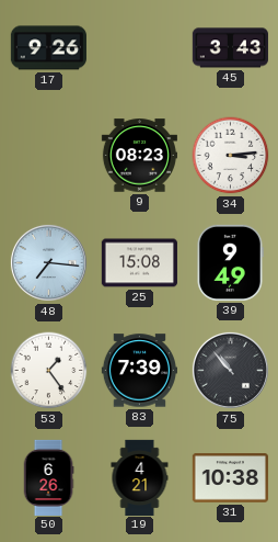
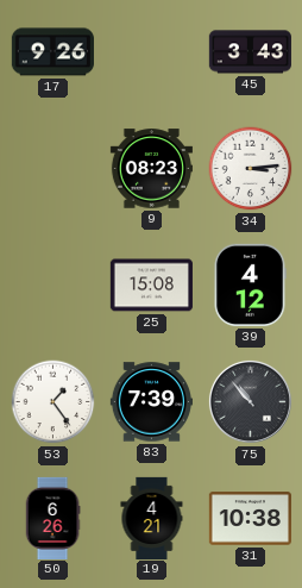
48: 7:16 -> none (48, 262)
39: 9:49 -> 4:12 (250, 284)
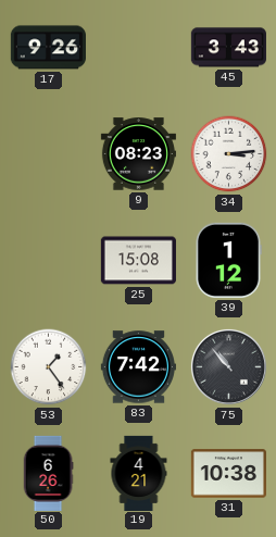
39: 4:12 -> 1:12 (228, 260)
83: 7:39 -> 7:42 (138, 367)
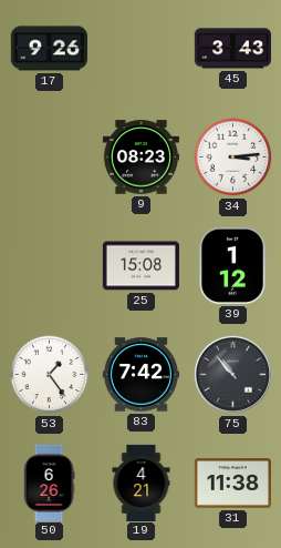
31: 10:38 -> 11:38 (232, 484)
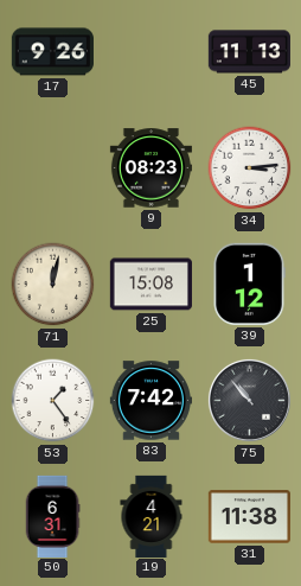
45: 3:43 -> 11:13 (249, 52)
71: none -> 12:02 (53, 285)
50: 6:26 -> 6:31 (52, 516)
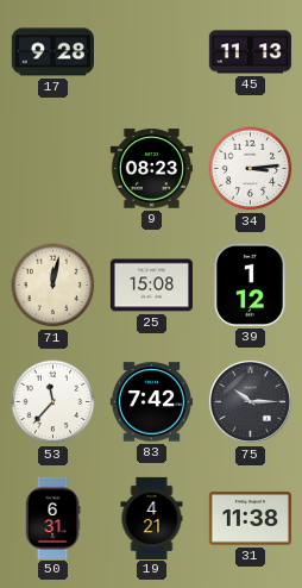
17: 9:26 -> 9:28 (52, 52)
53: 1:24 -> 11:37 (54, 402)
75: 10:53 -> 10:15 (250, 401)
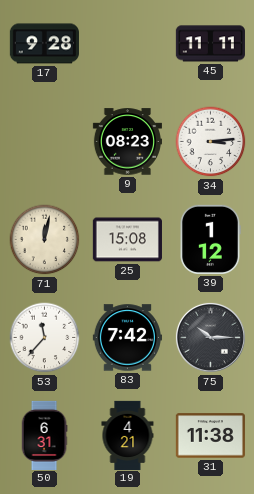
45: 11:13 -> 11:11 (210, 44)
